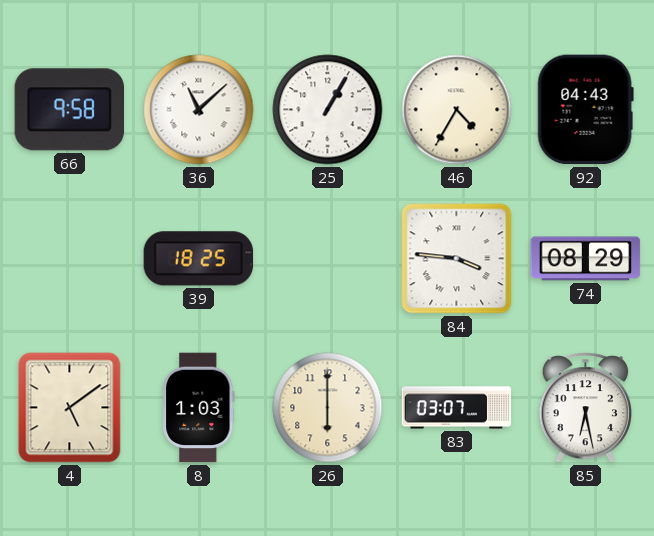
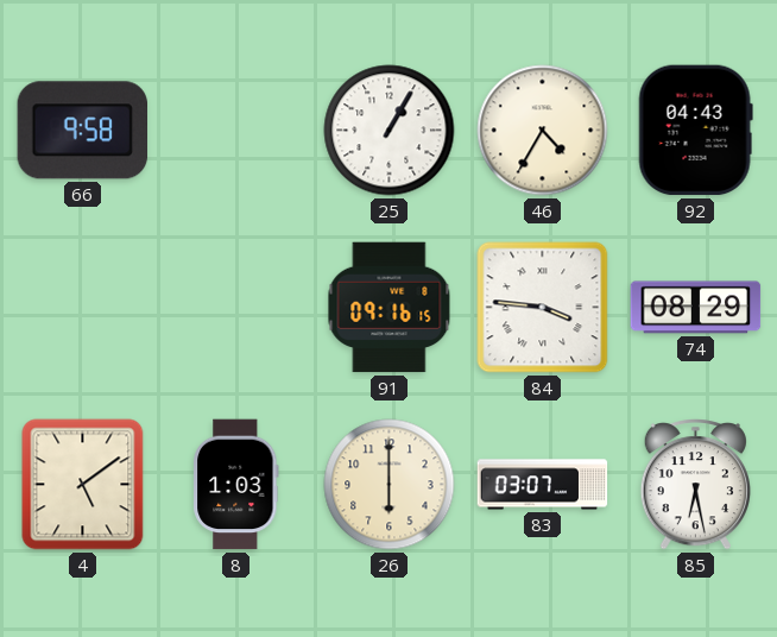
36: 11:08 -> none (199, 110)
39: 18:25 -> none (199, 259)
91: none -> 09:16 (390, 308)
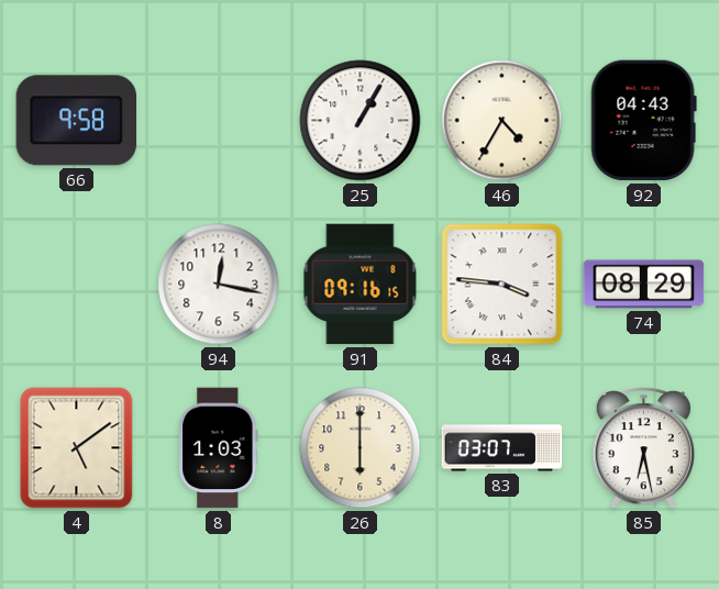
94: none -> 12:17 (219, 285)
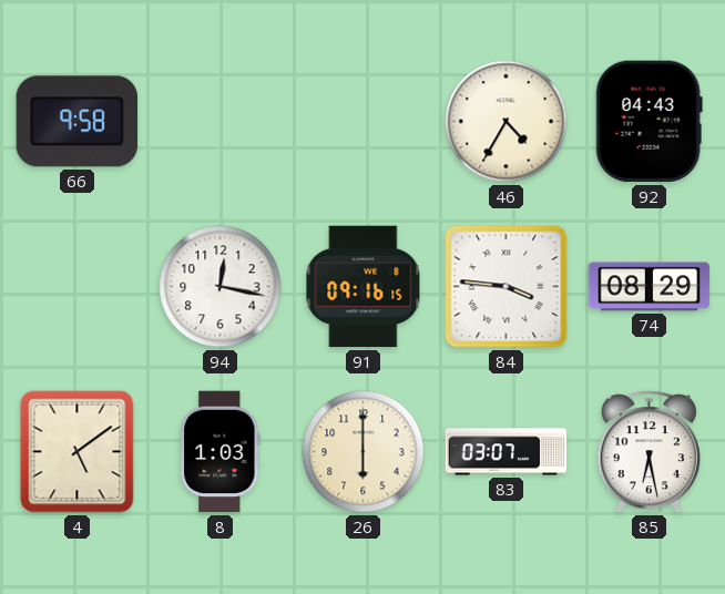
25: 1:05 -> none (361, 121)
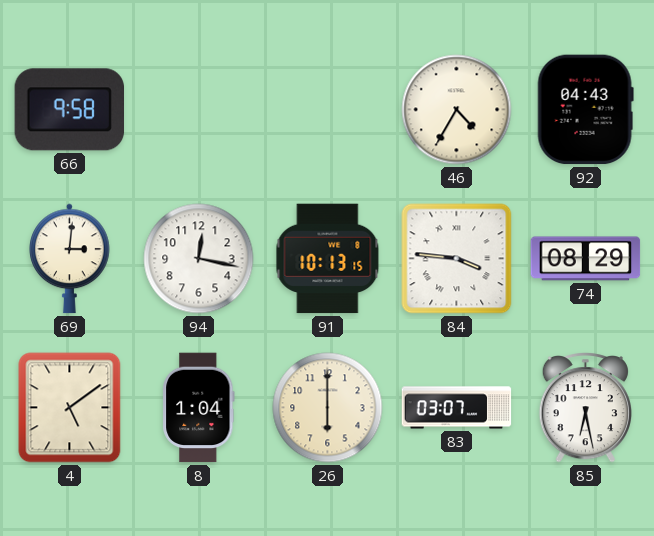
69: none -> 3:01 (70, 259)
91: 09:16 -> 10:13 (328, 259)
8: 1:03 -> 1:04 (199, 408)
